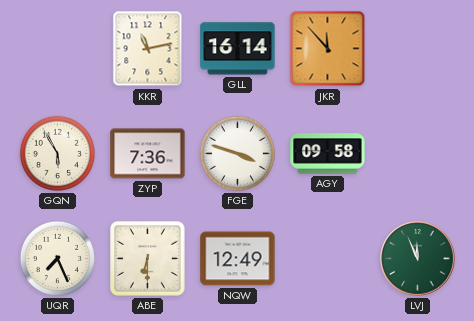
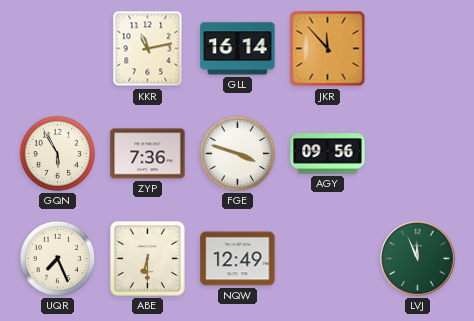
AGY: 09:58 -> 09:56 (328, 154)
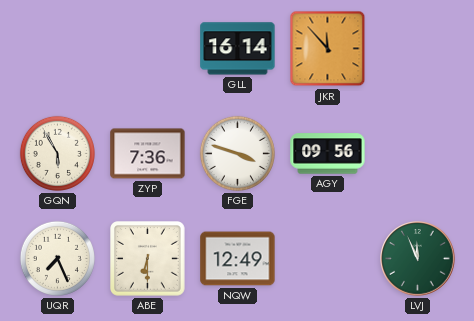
KKR: 11:13 -> none (148, 49)
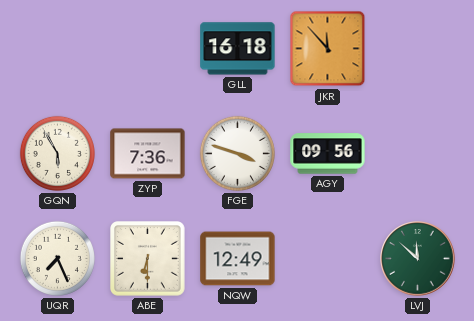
GLL: 16:14 -> 16:18 (238, 49)
LVJ: 11:56 -> 11:52 (418, 259)
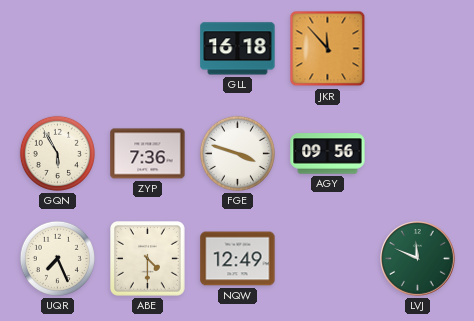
ABE: 6:30 -> 4:30 (148, 259)
LVJ: 11:52 -> 11:49 (418, 259)
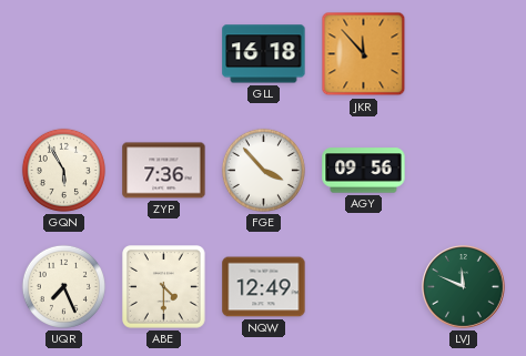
FGE: 3:48 -> 3:53 (263, 170)
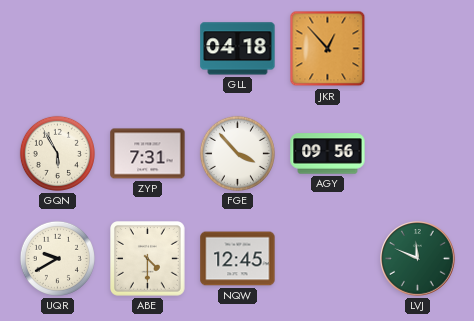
GLL: 16:18 -> 04:18 (238, 49)
JKR: 11:53 -> 12:53 (328, 49)
ZYP: 7:36 -> 7:31 (148, 154)
UQR: 7:26 -> 9:40 (57, 258)
NQW: 12:49 -> 12:45 (238, 259)
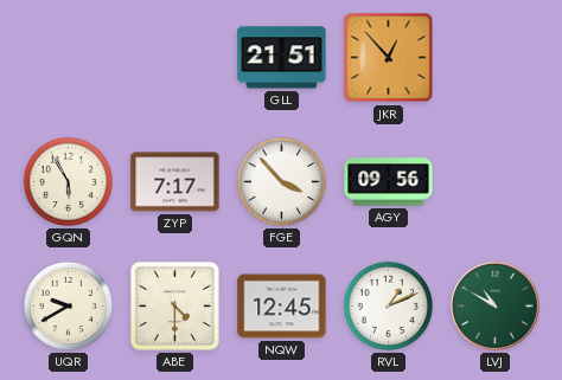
GLL: 04:18 -> 21:51 (282, 58)
ZYP: 7:31 -> 7:17 (175, 182)
RVL: none -> 1:11 (388, 305)
LVJ: 11:49 -> 10:50 (496, 307)
